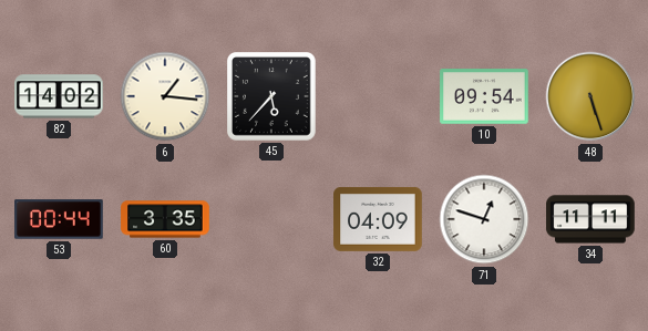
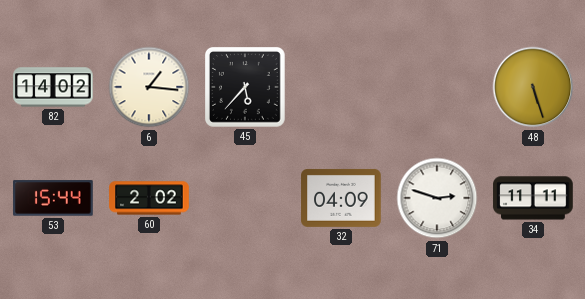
10: 09:54 -> none (484, 96)
53: 00:44 -> 15:44 (53, 198)
60: 3:35 -> 2:02 (149, 198)
71: 12:48 -> 2:48 (437, 198)
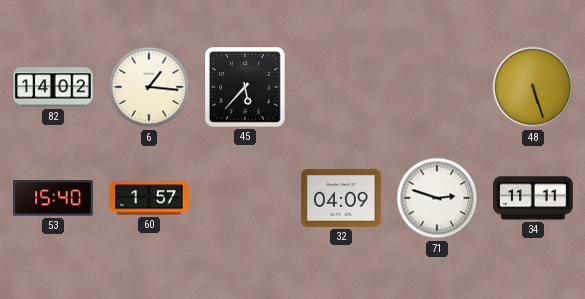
53: 15:44 -> 15:40 (53, 198)
60: 2:02 -> 1:57 (149, 198)
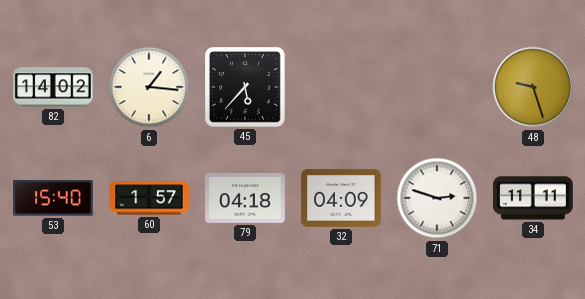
48: 5:27 -> 9:27 (533, 87)
79: none -> 04:18 (245, 198)
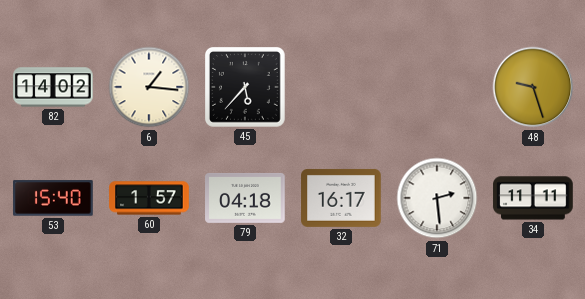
32: 04:09 -> 16:17 (341, 198)
71: 2:48 -> 2:29 (437, 198)
